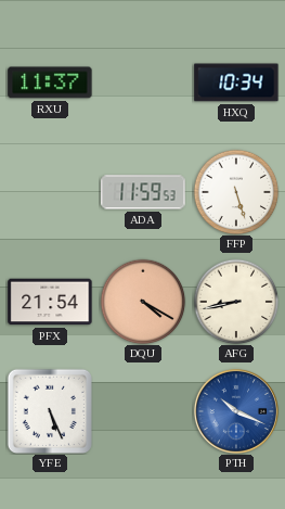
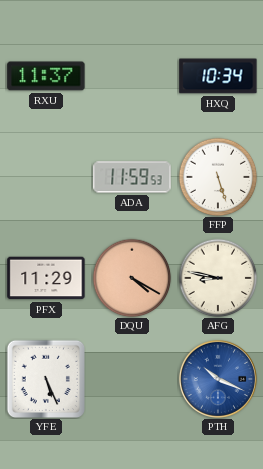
PFX: 21:54 -> 11:29 (46, 278)
AFG: 8:43 -> 8:47 (218, 278)
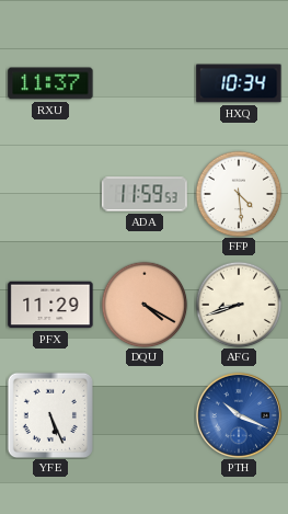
FFP: 5:27 -> 4:29 (239, 194)
AFG: 8:47 -> 8:42 (239, 305)
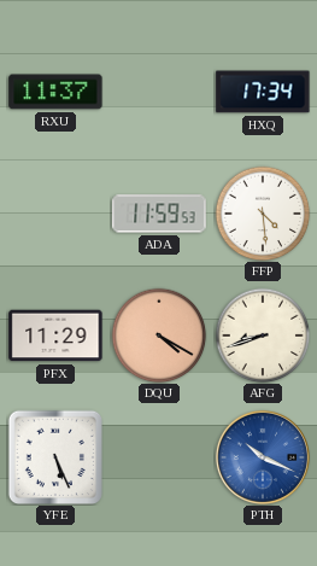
HXQ: 10:34 -> 17:34 (263, 92)
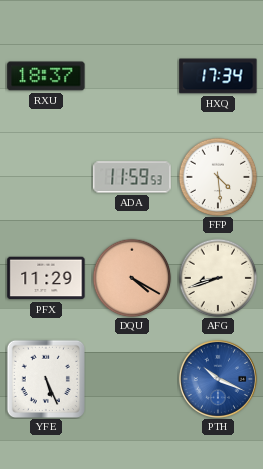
RXU: 11:37 -> 18:37 (46, 76)
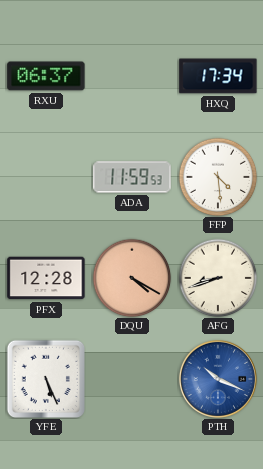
RXU: 18:37 -> 06:37 (46, 76)
PFX: 11:29 -> 12:28 (46, 278)
